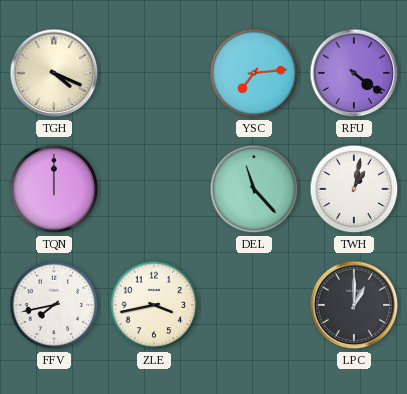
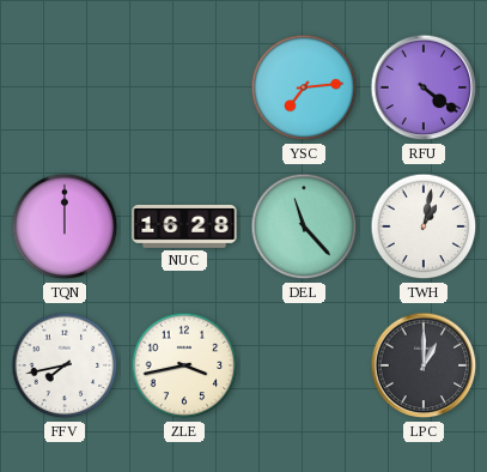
TGH: 4:19 -> none (54, 73)
NUC: none -> 16:28 (184, 226)
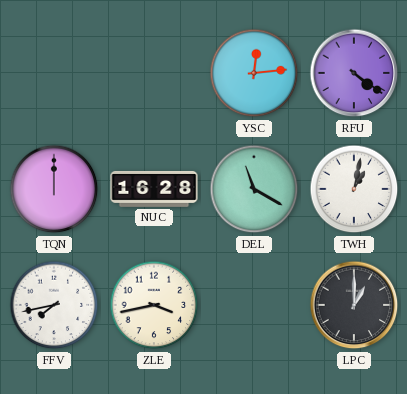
YSC: 7:14 -> 12:14 (254, 73)
DEL: 11:23 -> 11:20 (254, 189)
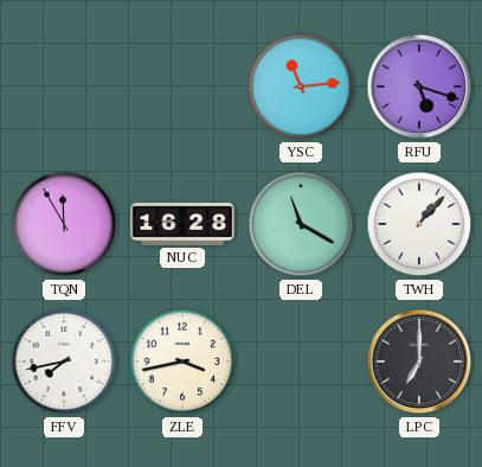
YSC: 12:14 -> 11:14 (301, 87)
RFU: 4:21 -> 5:18 (419, 87)
TQN: 12:00 -> 11:55 (64, 224)
TWH: 1:02 -> 1:07 (419, 224)
LPC: 1:00 -> 7:00 (419, 362)
